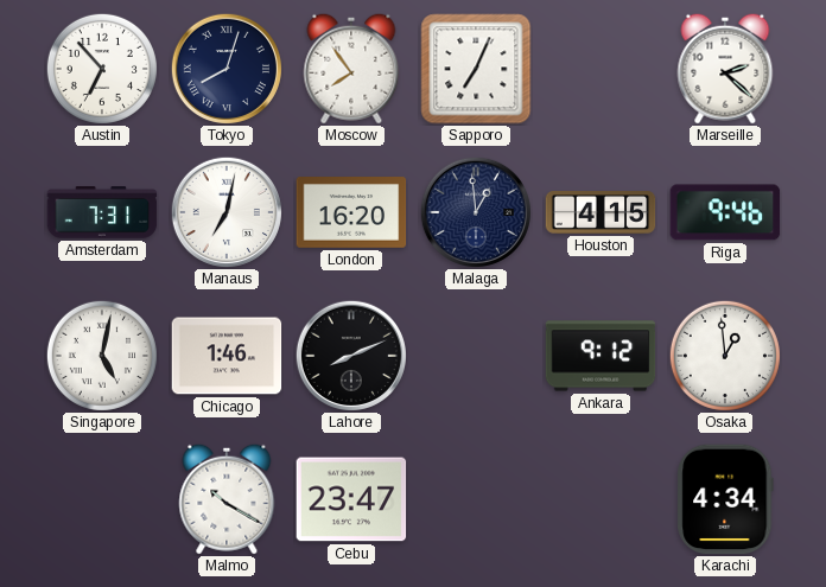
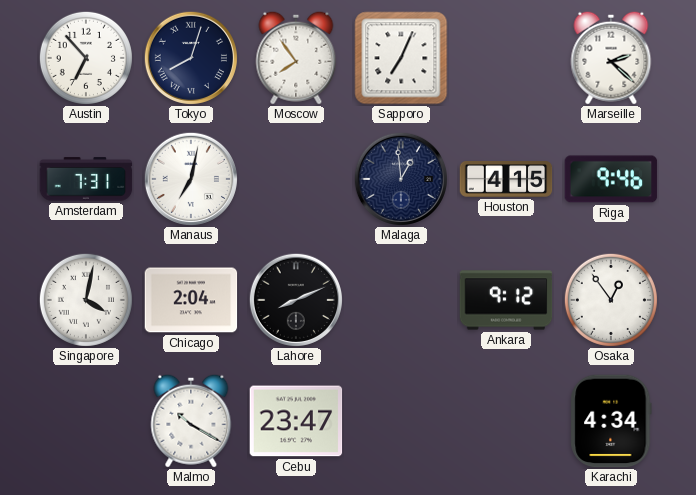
London: 16:20 -> none (351, 213)
Singapore: 5:02 -> 4:02 (86, 300)
Chicago: 1:46 -> 2:04 (191, 300)
Osaka: 12:59 -> 12:54 (611, 300)
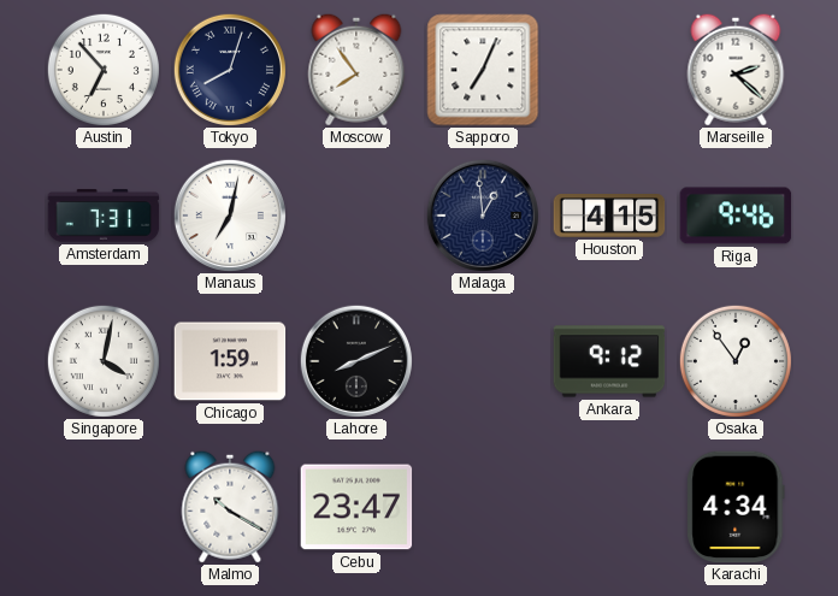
Chicago: 2:04 -> 1:59 (230, 361)
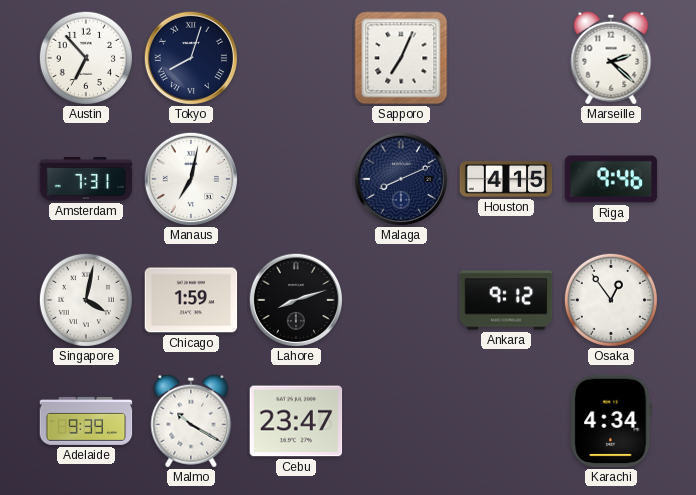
Moscow: 7:54 -> none (356, 70)
Malaga: 12:59 -> 8:11 (400, 178)
Lahore: 8:11 -> 8:12 (295, 299)
Adelaide: none -> 9:39 (86, 421)
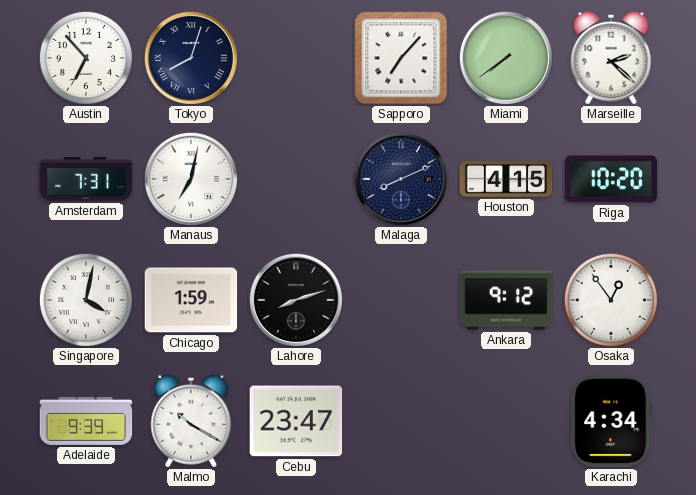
Sapporo: 7:04 -> 7:07 (401, 58)
Miami: none -> 7:39 (505, 57)
Riga: 9:46 -> 10:20 (611, 179)
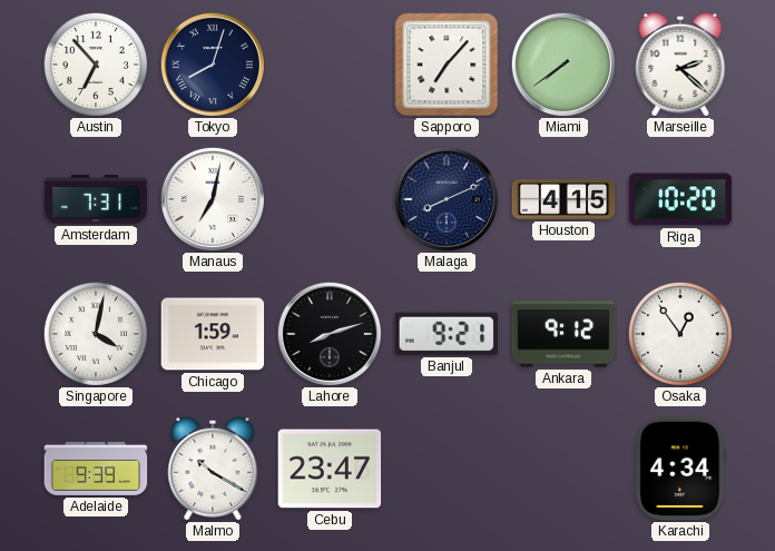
Banjul: none -> 9:21 (445, 334)
